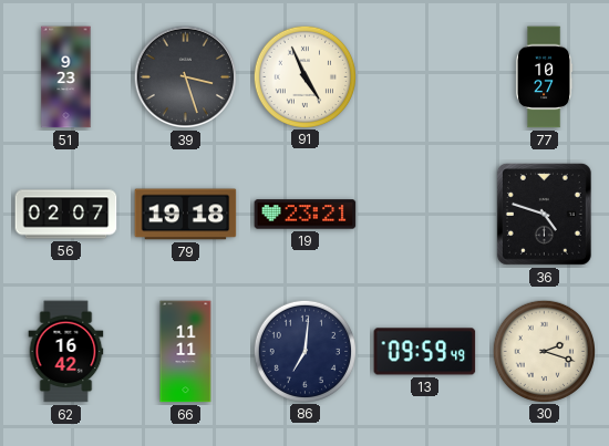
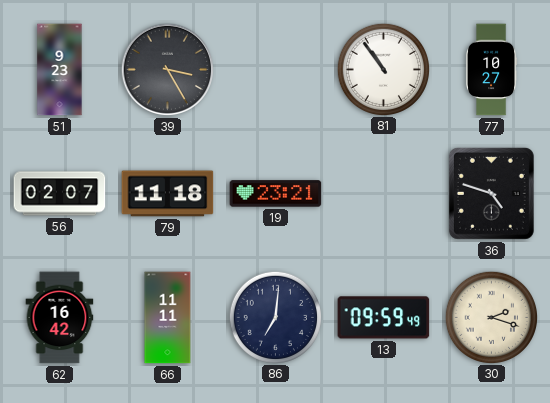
39: 3:27 -> 3:25 (168, 70)
91: 4:56 -> none (304, 76)
81: none -> 10:54 (383, 69)
79: 19:18 -> 11:18 (168, 194)
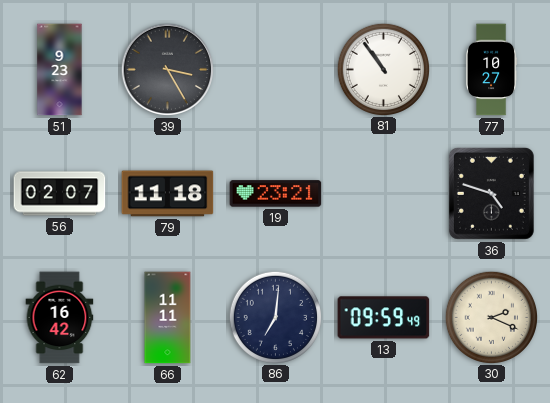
30: 2:18 -> 2:19 (491, 317)
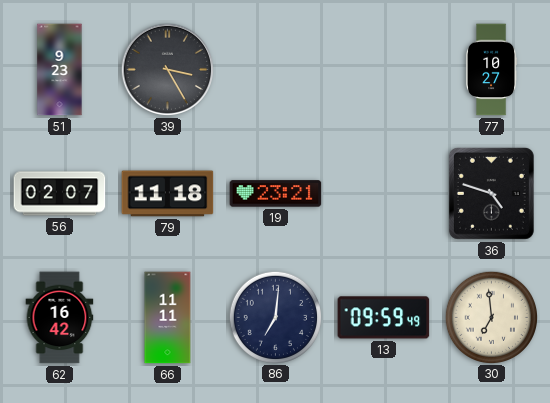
81: 10:54 -> none (383, 69)
30: 2:19 -> 6:59 (491, 317)
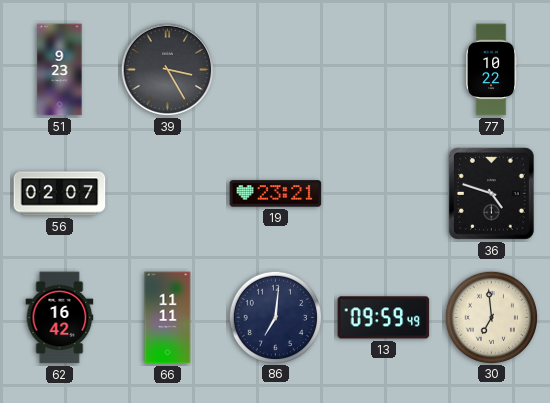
77: 10:27 -> 10:22 (491, 70)
79: 11:18 -> none (168, 194)
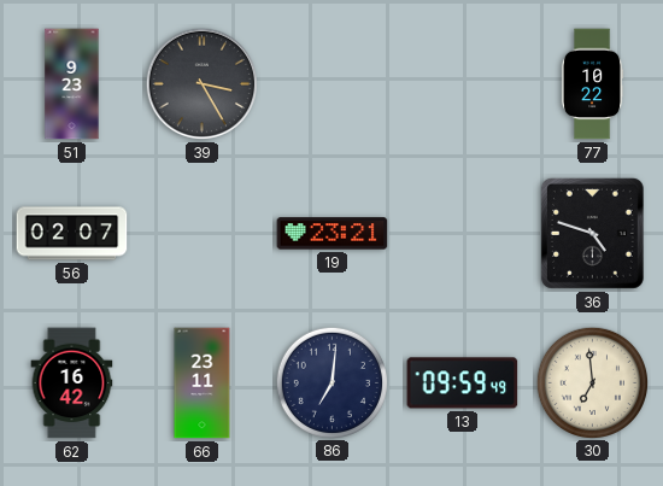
66: 11:11 -> 23:11 (203, 383)
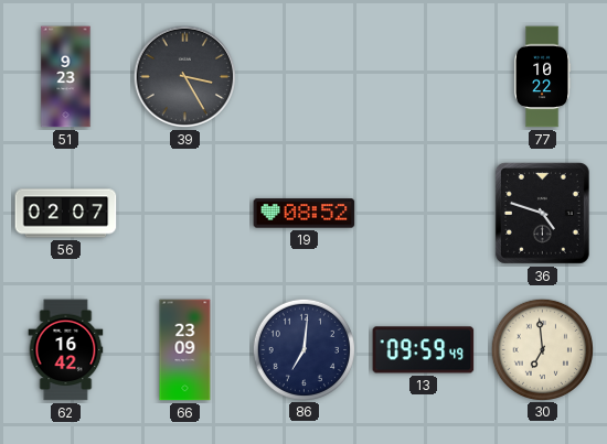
19: 23:21 -> 08:52 (305, 214)
66: 23:11 -> 23:09 (185, 350)
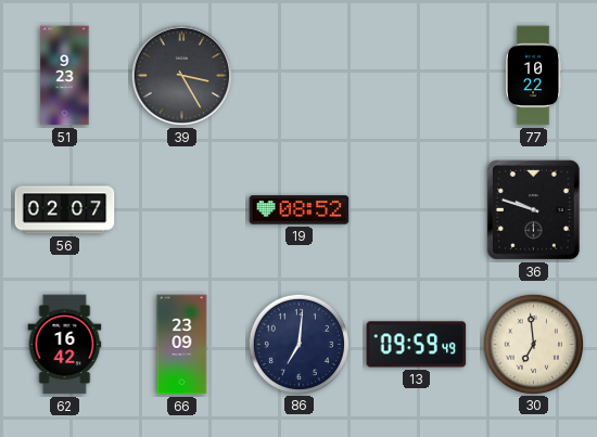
36: 4:48 -> 9:48 (533, 209)
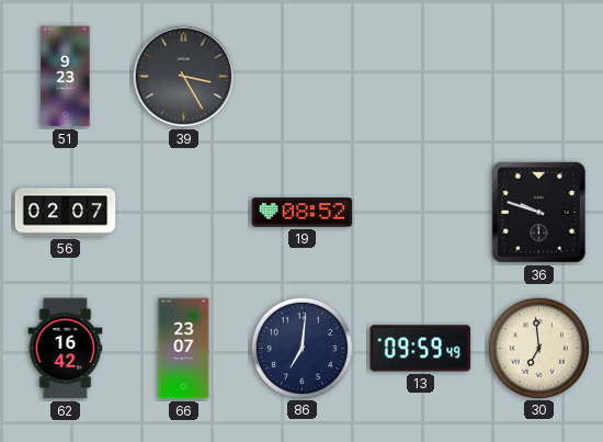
77: 10:22 -> none (533, 76)
66: 23:09 -> 23:07 (184, 349)
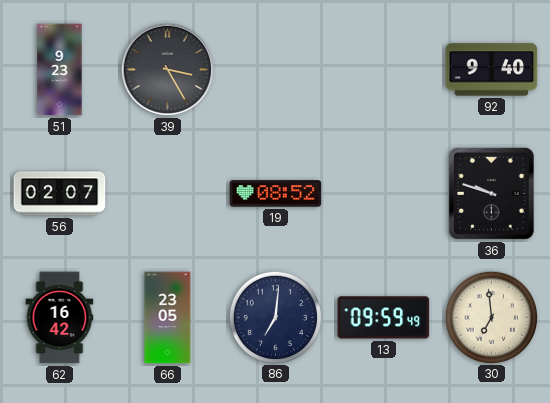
92: none -> 9:40 (492, 70)
66: 23:07 -> 23:05 (168, 318)
